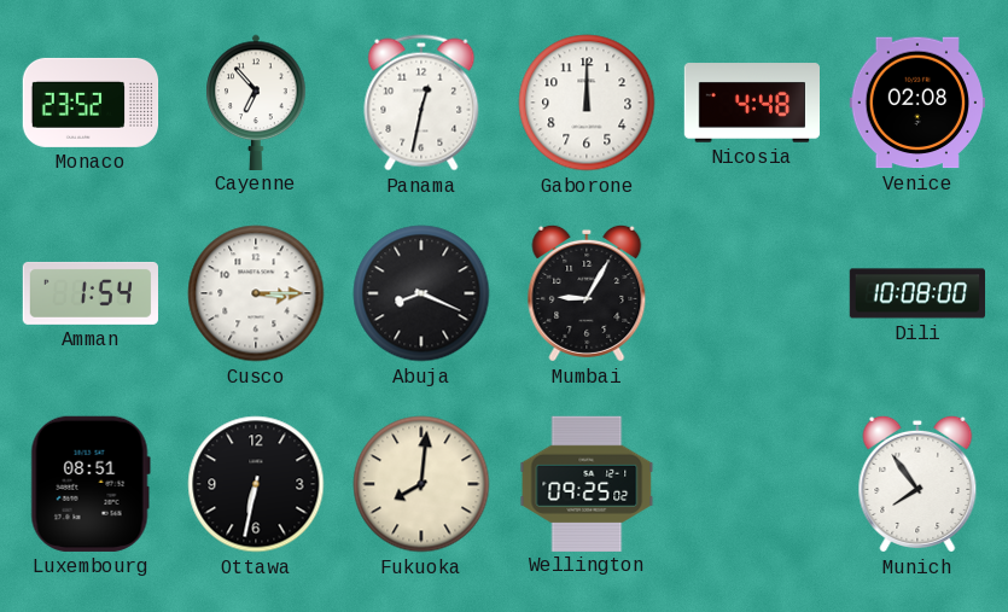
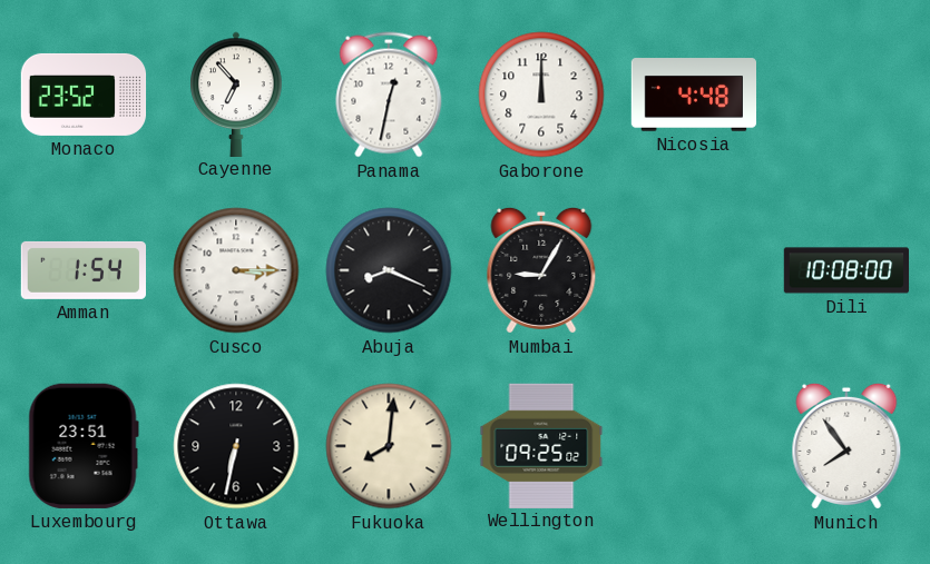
Venice: 02:08 -> none (916, 103)
Luxembourg: 08:51 -> 23:51 (84, 446)
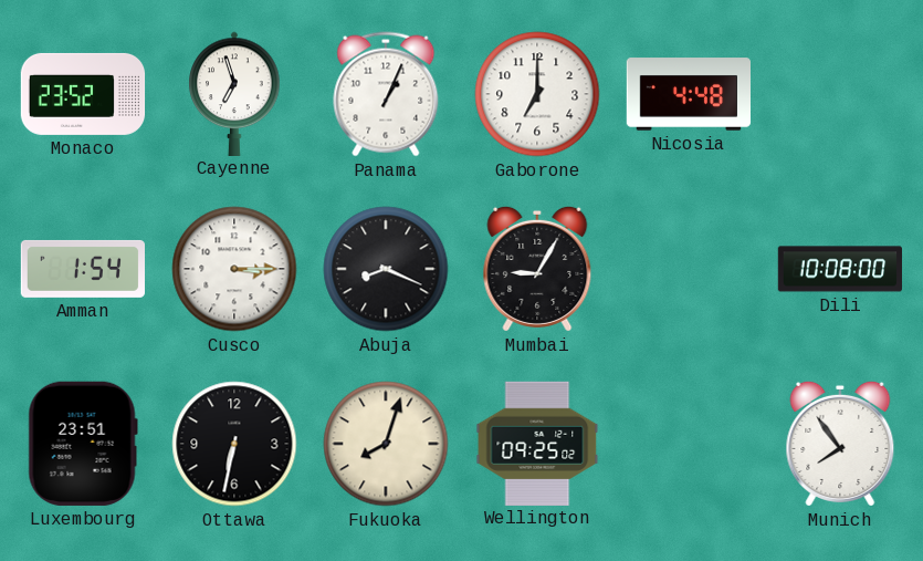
Cayenne: 6:53 -> 6:57 (234, 93)
Panama: 12:32 -> 1:04 (386, 94)
Gaborone: 12:00 -> 7:00 (537, 94)
Fukuoka: 8:01 -> 8:03 (386, 444)
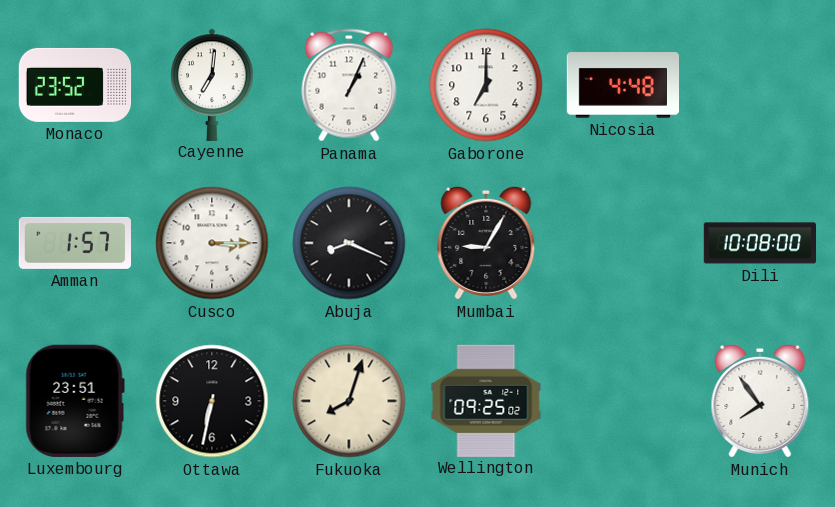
Cayenne: 6:57 -> 7:01 (212, 84)
Amman: 1:54 -> 1:57 (74, 243)
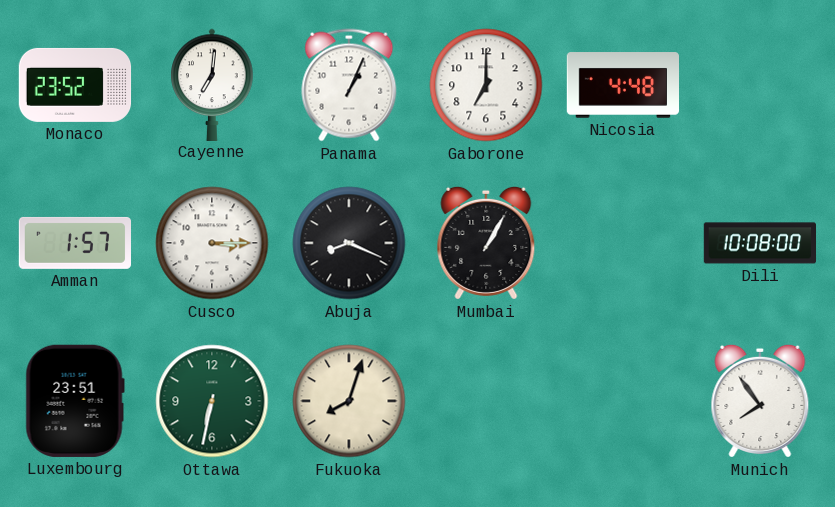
Mumbai: 9:05 -> 1:05 (486, 243)
Ottawa dial: black -> green (212, 401)
Wellington: 09:25 -> none (486, 400)
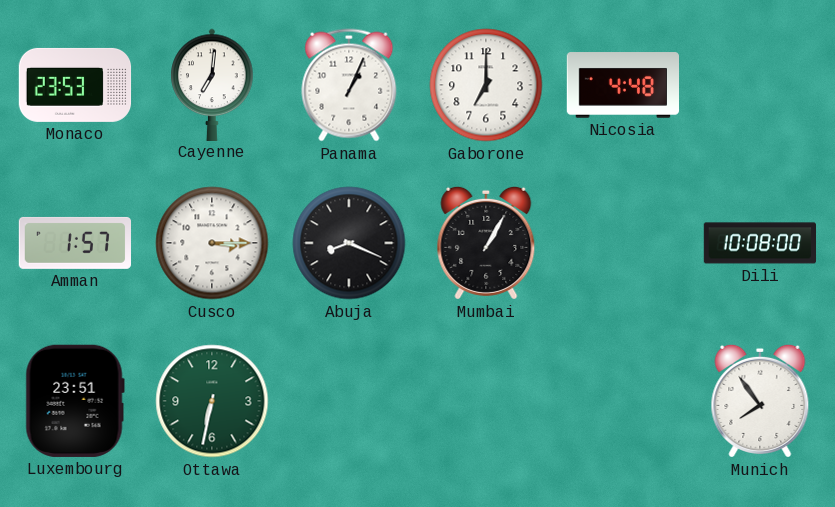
Monaco: 23:52 -> 23:53 (75, 85)
Fukuoka: 8:03 -> none (349, 401)
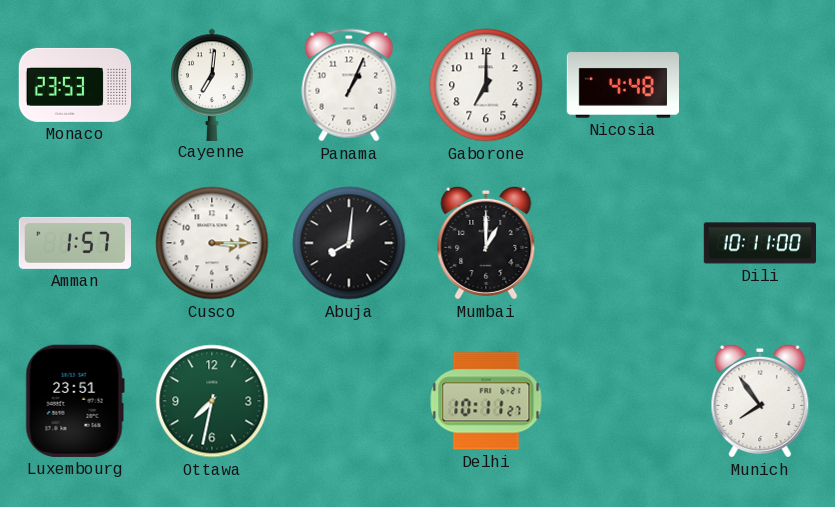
Abuja: 8:19 -> 8:01 (349, 243)
Mumbai: 1:05 -> 1:00 (486, 243)
Dili: 10:08 -> 10:11 (760, 243)
Ottawa: 6:32 -> 7:32 (212, 401)
Delhi: none -> 10:11 (486, 401)
